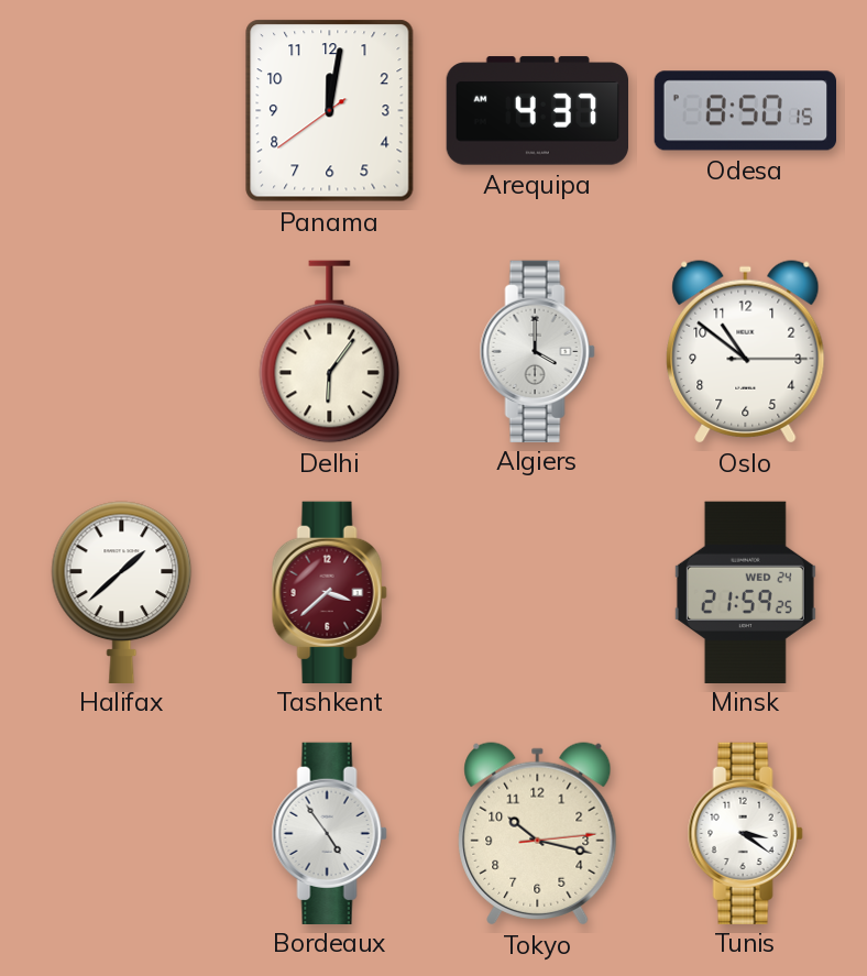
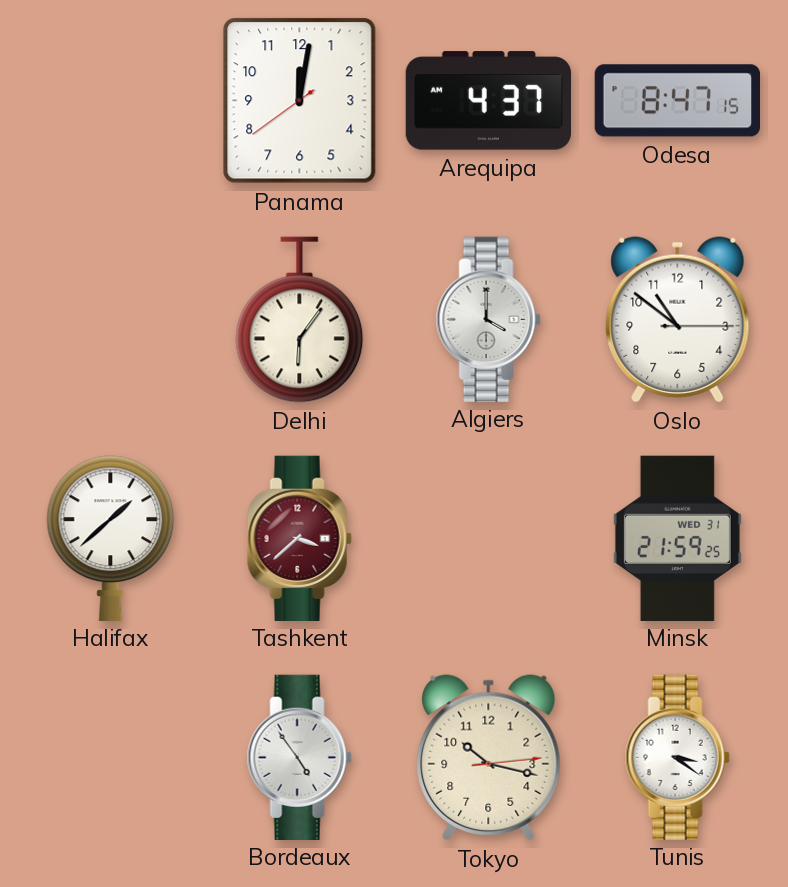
Odesa: 8:50 -> 8:47 (677, 101)
Minsk date: WED 24 -> WED 31 (677, 538)
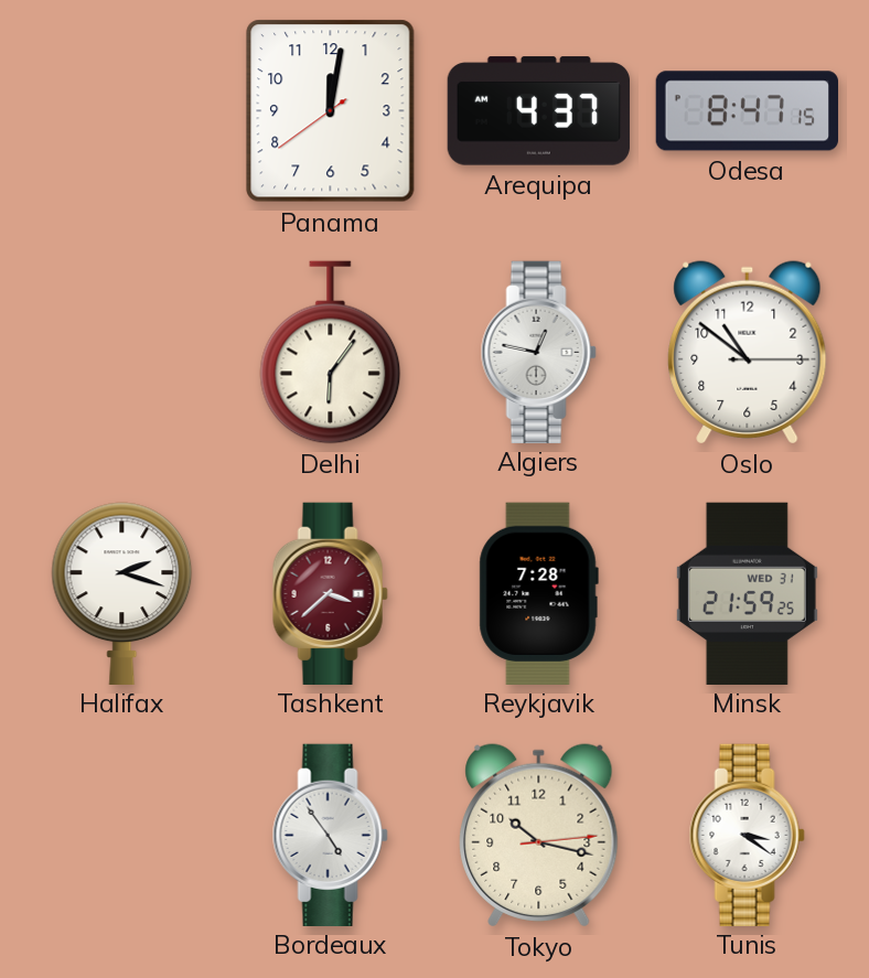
Algiers: 4:00 -> 12:47 (538, 352)
Halifax: 1:38 -> 2:18 (122, 593)
Reykjavik: none -> 7:28 (538, 593)
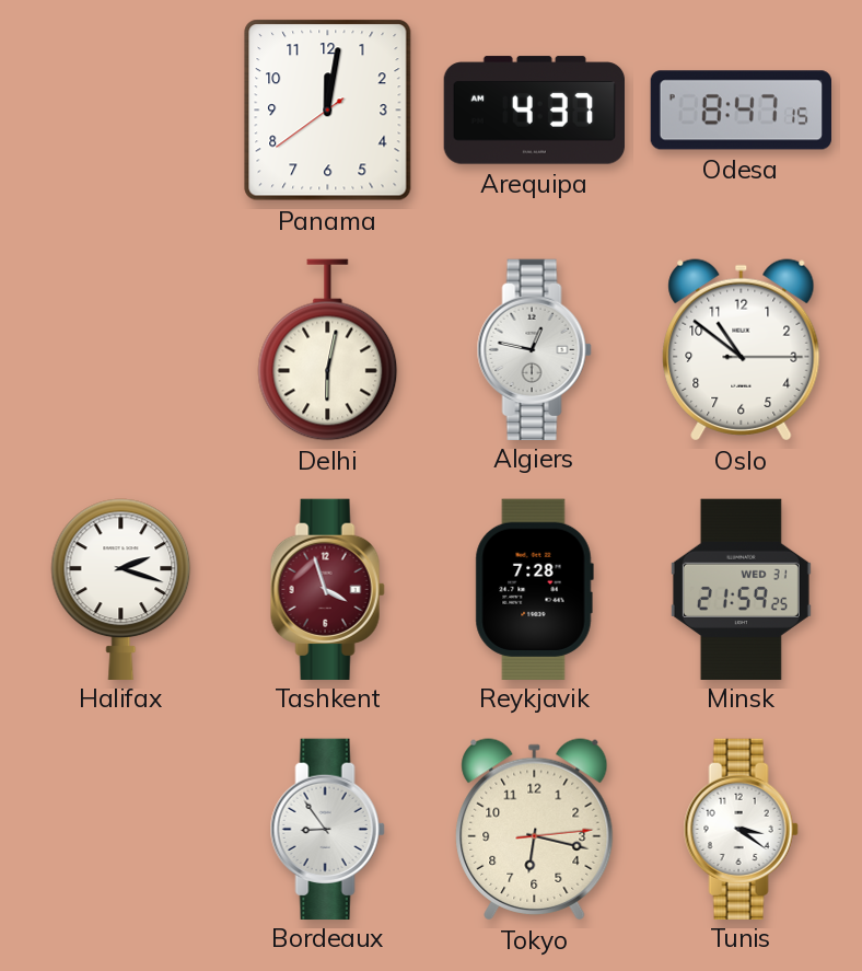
Delhi: 6:06 -> 6:02 (328, 350)
Tashkent: 3:38 -> 3:57 (327, 589)
Bordeaux: 4:54 -> 8:54 (327, 829)
Tokyo: 10:17 -> 6:17 (535, 830)
